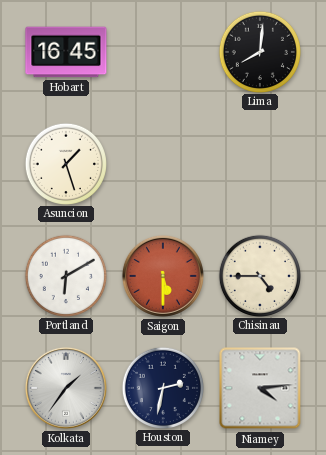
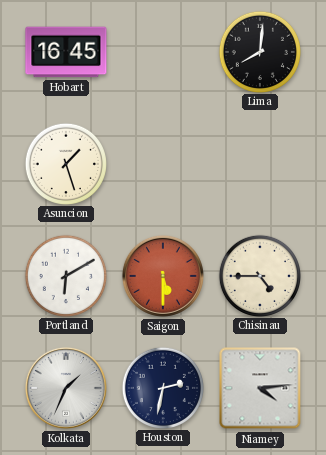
Kolkata: 1:36 -> 1:34 (66, 388)
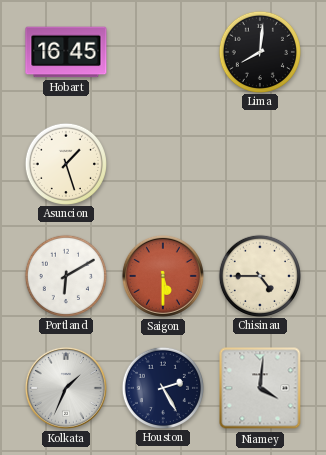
Houston: 2:32 -> 2:25 (162, 387)
Niamey: 4:14 -> 4:01 (260, 388)
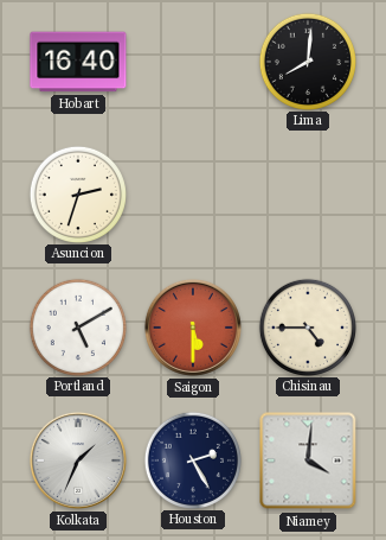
Hobart: 16:45 -> 16:40 (78, 62)
Asuncion: 1:27 -> 2:33 (77, 193)
Portland: 6:10 -> 5:10 (77, 326)
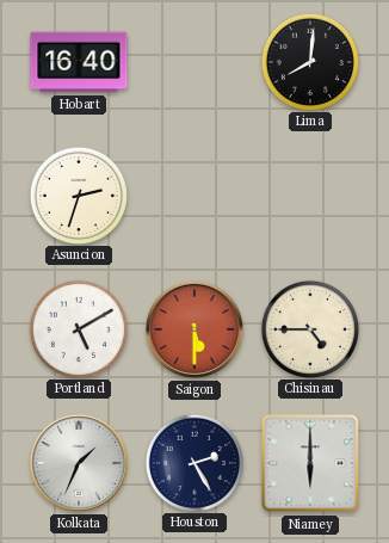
Niamey: 4:01 -> 6:00 (310, 463)
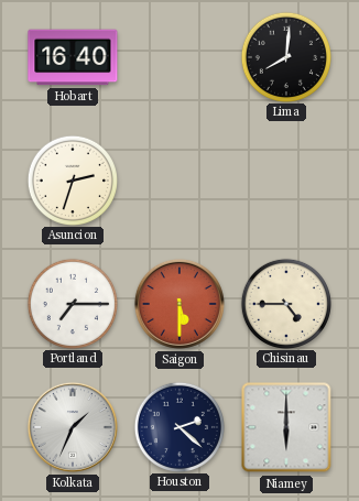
Portland: 5:10 -> 7:15 (72, 303)
Houston: 2:25 -> 2:22 (178, 426)
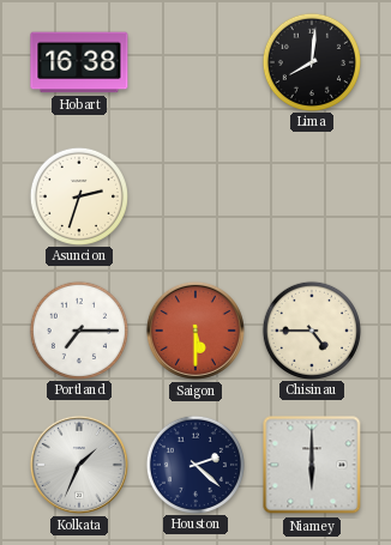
Hobart: 16:40 -> 16:38 (79, 62)
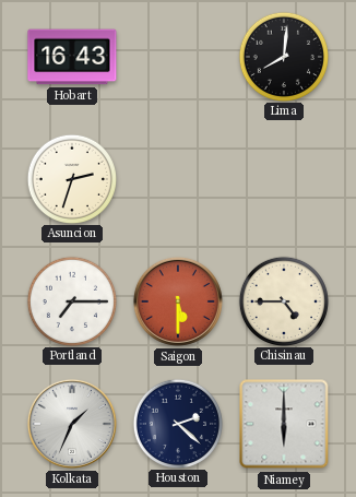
Hobart: 16:38 -> 16:43 (72, 57)
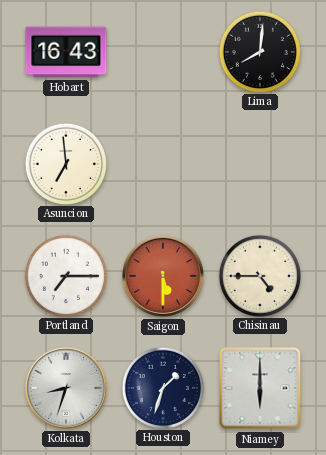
Asuncion: 2:33 -> 6:59 (65, 163)
Kolkata: 1:34 -> 8:33 (66, 388)
Houston: 2:22 -> 1:33 (162, 387)
